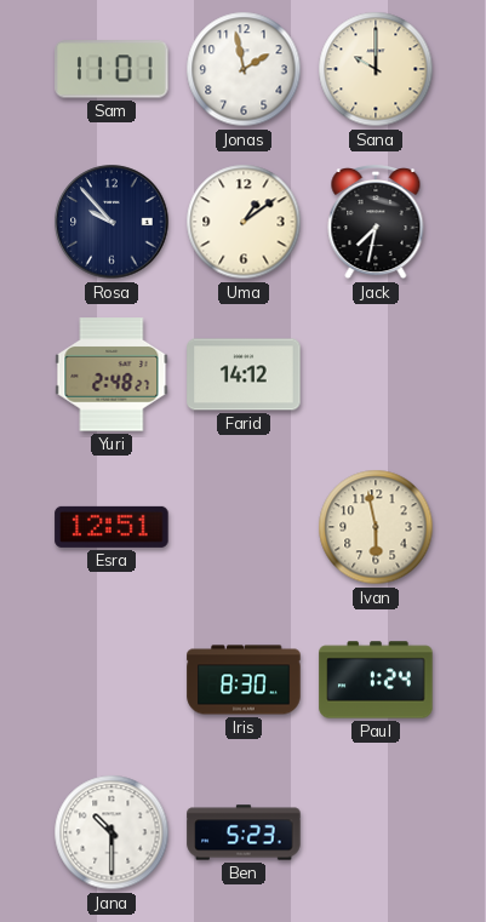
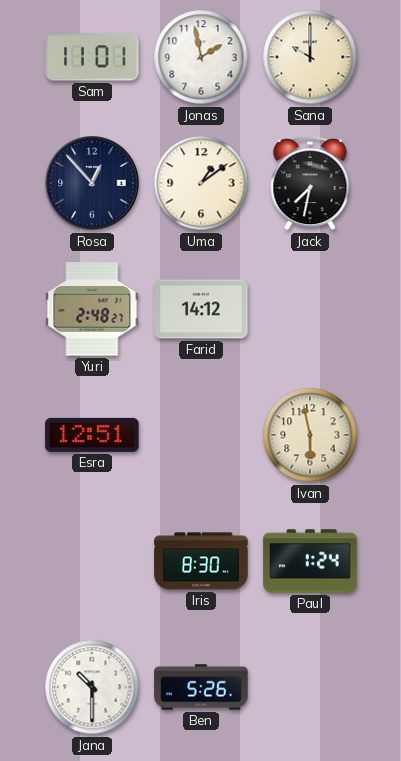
Rosa: 9:53 -> 12:53 (92, 183)
Ben: 5:23 -> 5:26 (201, 687)
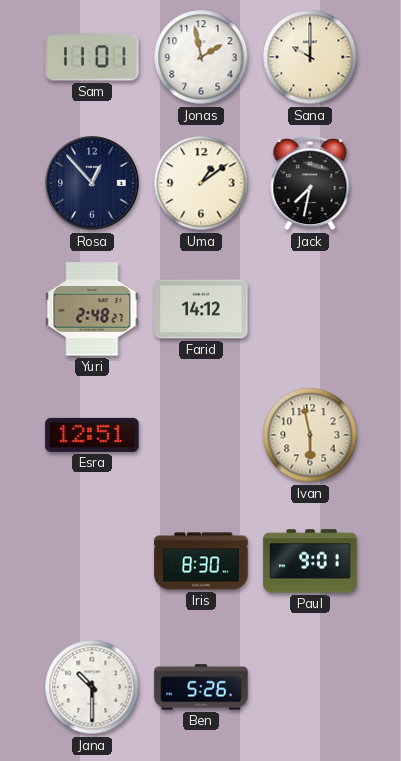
Paul: 1:24 -> 9:01 (310, 561)
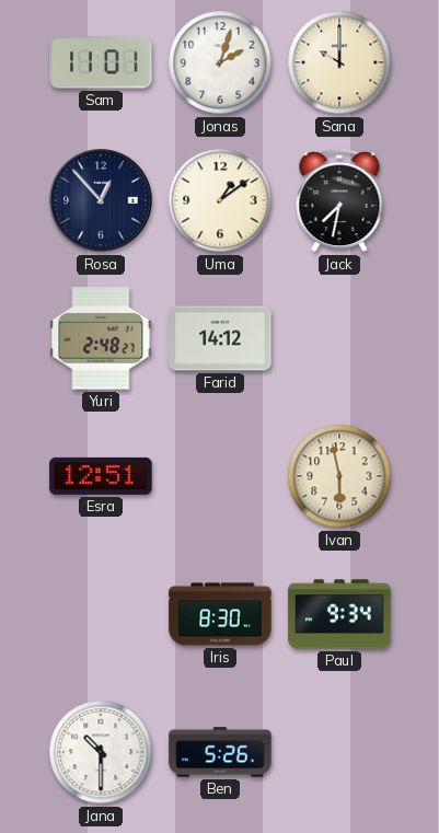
Jonas: 1:58 -> 2:03 (220, 62)
Paul: 9:01 -> 9:34 (339, 614)
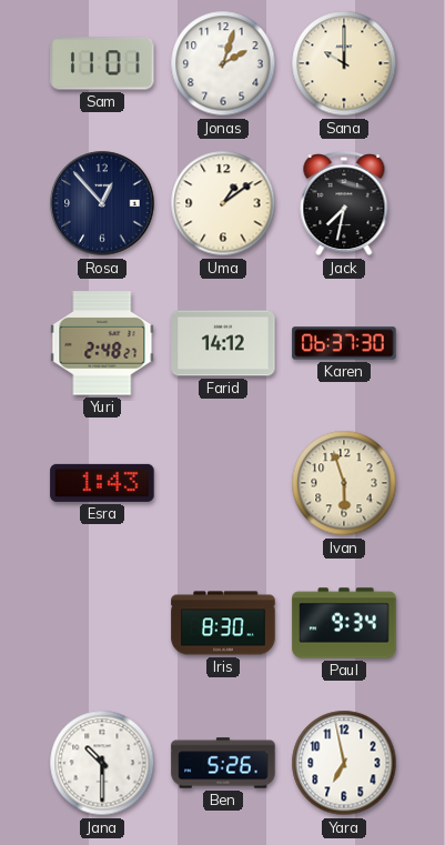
Karen: none -> 06:37 (344, 343)
Esra: 12:51 -> 1:43 (102, 483)
Ivan: 5:58 -> 5:57 (344, 483)
Yara: none -> 6:58 (344, 763)
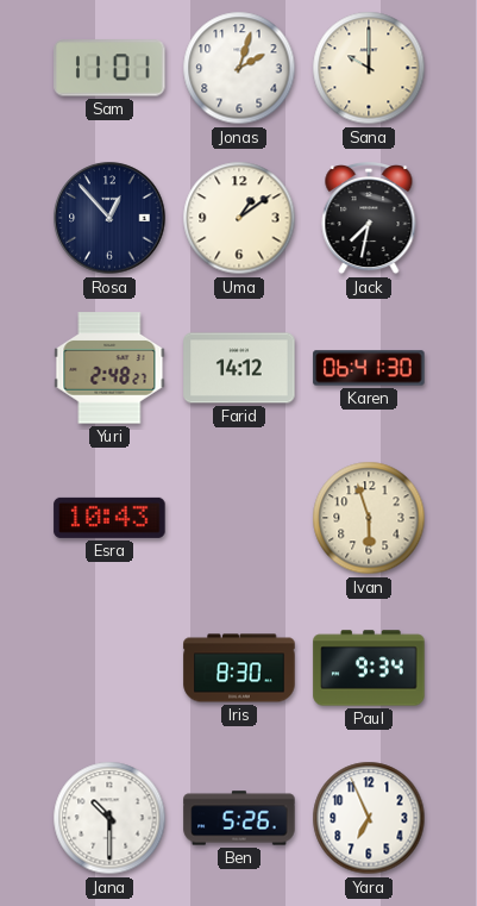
Karen: 06:37 -> 06:41 (369, 368)
Esra: 1:43 -> 10:43 (109, 518)
Yara: 6:58 -> 6:56 (369, 818)
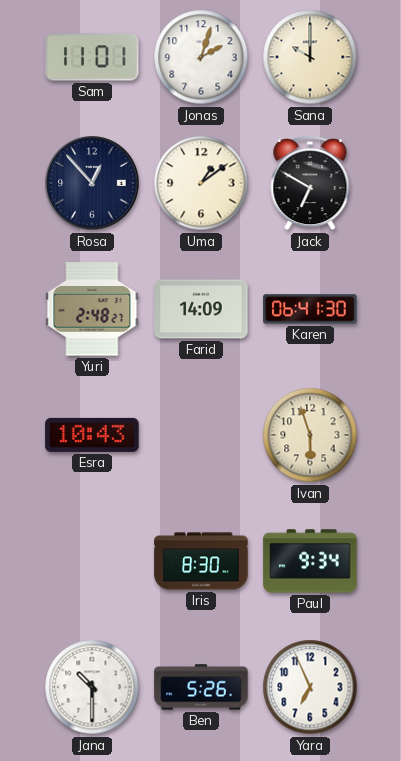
Jack: 7:32 -> 6:50 (310, 184)
Farid: 14:12 -> 14:09 (201, 309)
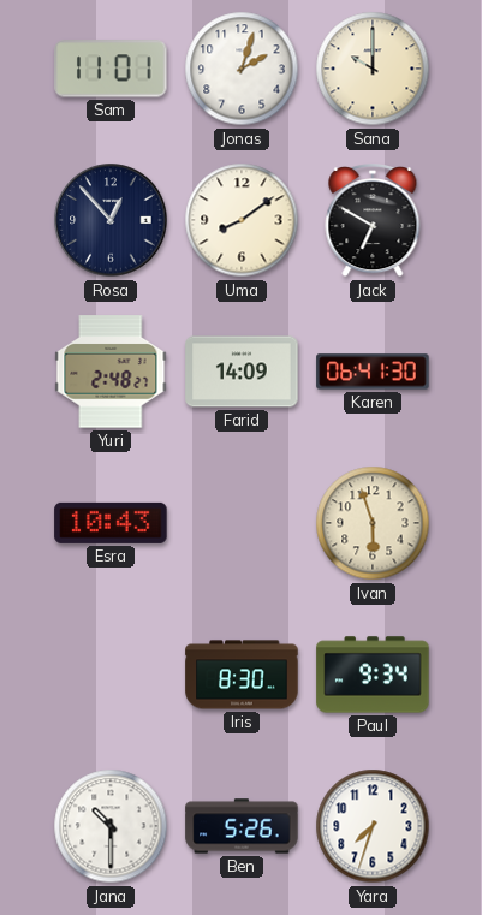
Uma: 1:09 -> 8:09 (242, 220)
Yara: 6:56 -> 7:33 (373, 826)
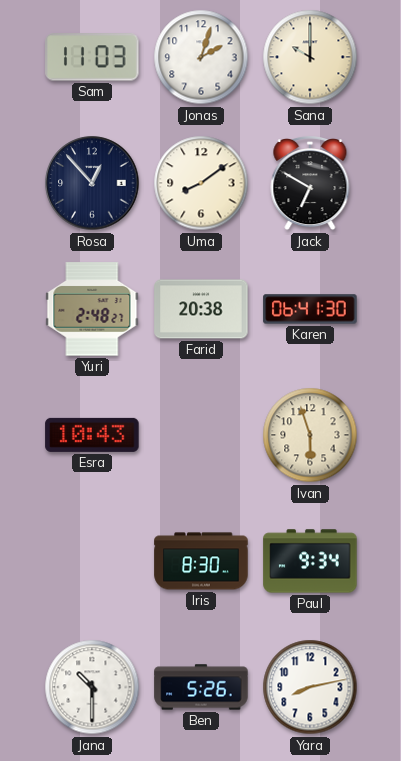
Sam: 11:01 -> 11:03 (92, 57)
Farid: 14:09 -> 20:38 (201, 309)
Yara: 7:33 -> 8:13 (310, 687)
